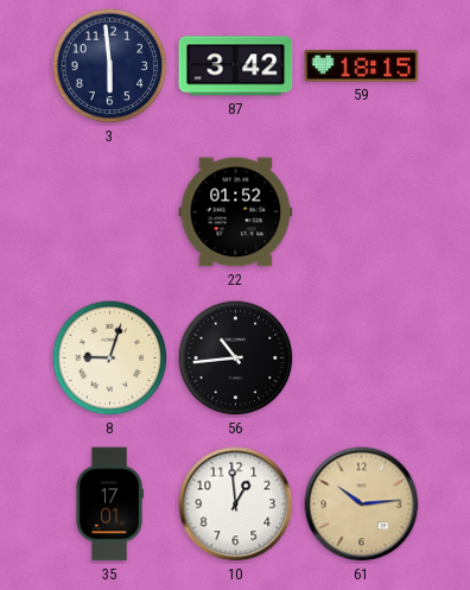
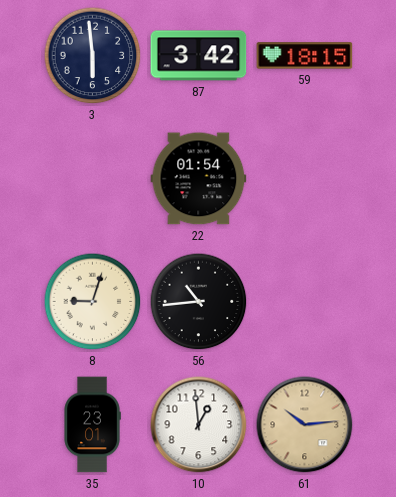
22: 01:52 -> 01:54 (199, 179)
35: 17:01 -> 23:01 (92, 425)
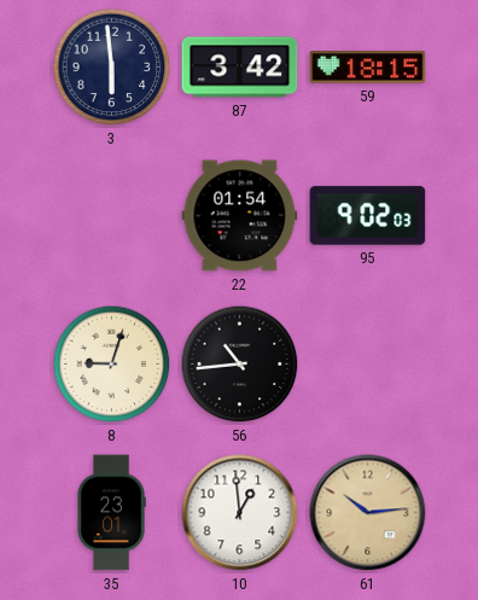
95: none -> 9:02 (368, 216)
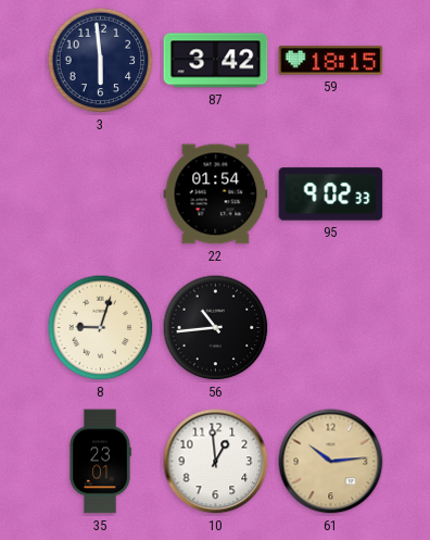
95: 9:02:03 -> 9:02:33 (331, 194)
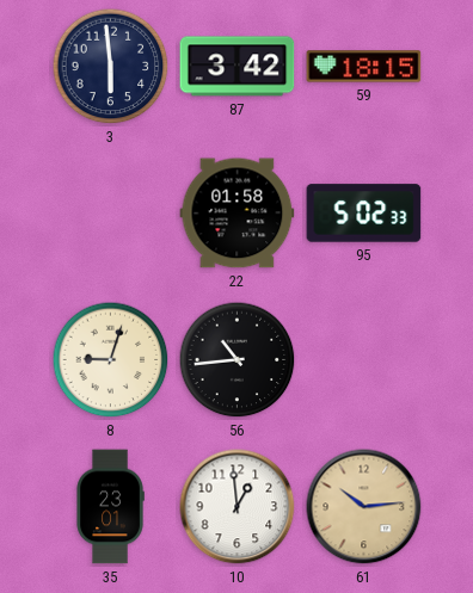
22: 01:54 -> 01:58 (238, 214)
95: 9:02 -> 5:02 (364, 214)
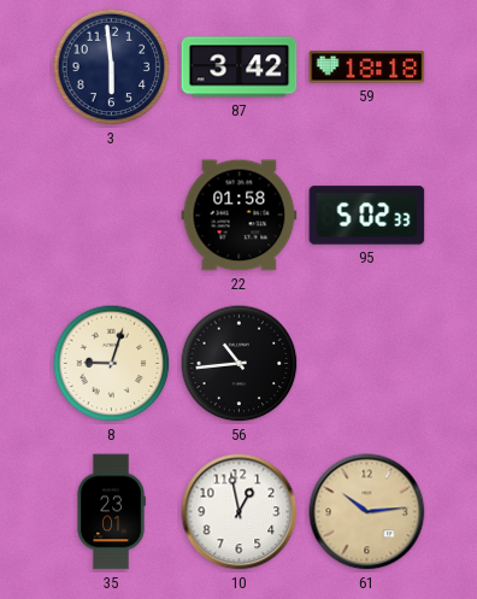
59: 18:15 -> 18:18 (367, 67)
10: 12:59 -> 12:58 (240, 512)
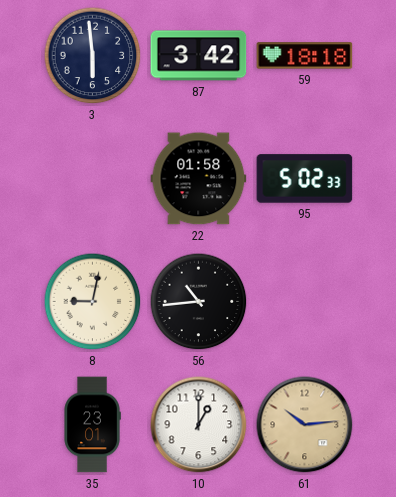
8: 9:03 -> 9:02 (93, 302)
10: 12:58 -> 1:00 (199, 425)
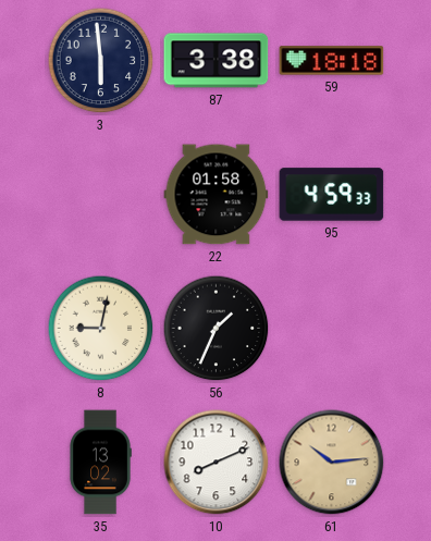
87: 3:42 -> 3:38 (217, 61)
95: 5:02 -> 4:59 (332, 195)
56: 10:44 -> 1:34 (217, 329)
35: 23:01 -> 13:02 (100, 463)
10: 1:00 -> 8:11 (217, 463)
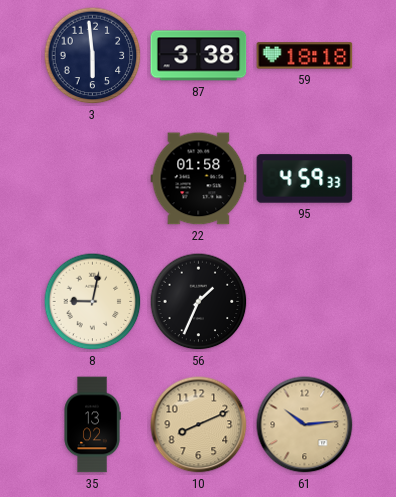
10 dial: white -> champagne (199, 425)
